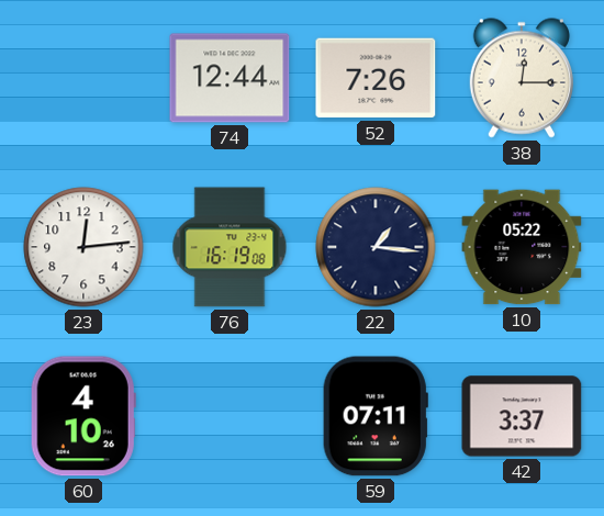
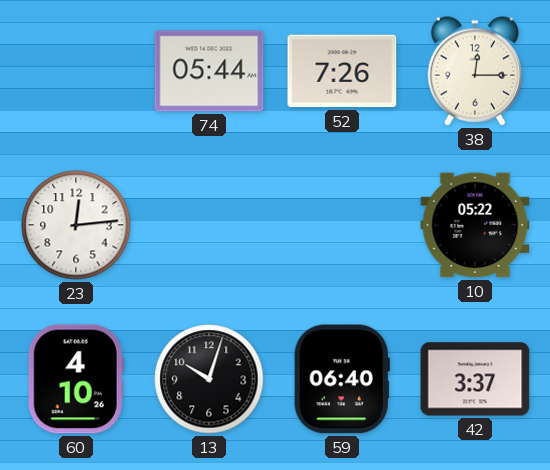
74: 12:44 -> 05:44 (209, 71)
76: 16:19 -> none (230, 247)
22: 1:16 -> none (376, 247)
13: none -> 10:03 (209, 379)
59: 07:11 -> 06:40 (342, 379)
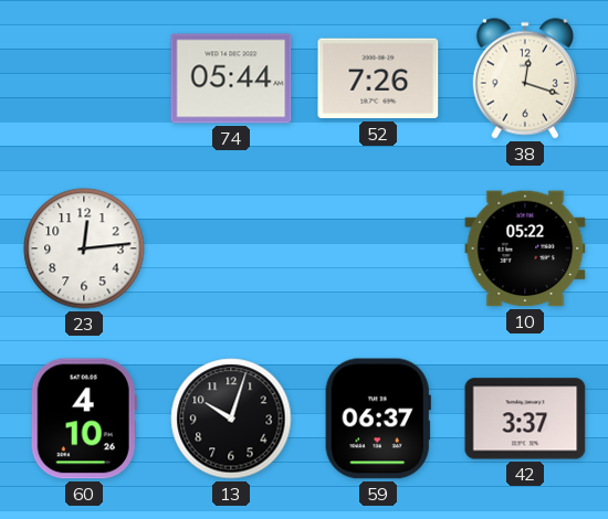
38: 12:15 -> 12:18 (525, 78)
59: 06:40 -> 06:37 (378, 419)
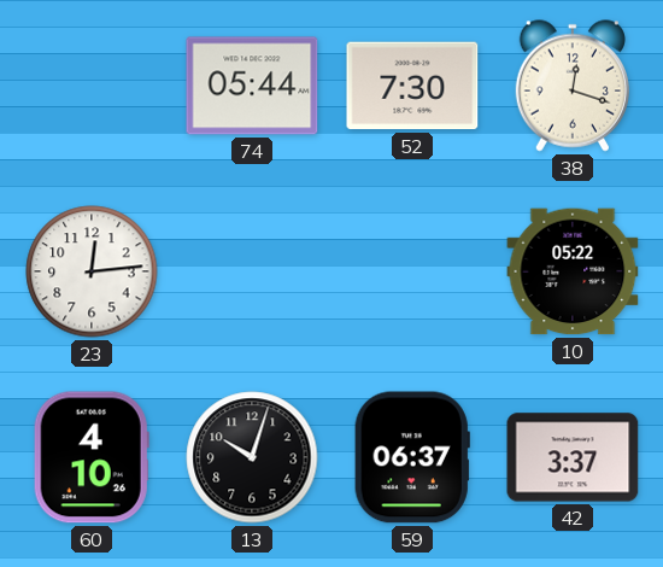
52: 7:26 -> 7:30 (412, 86)
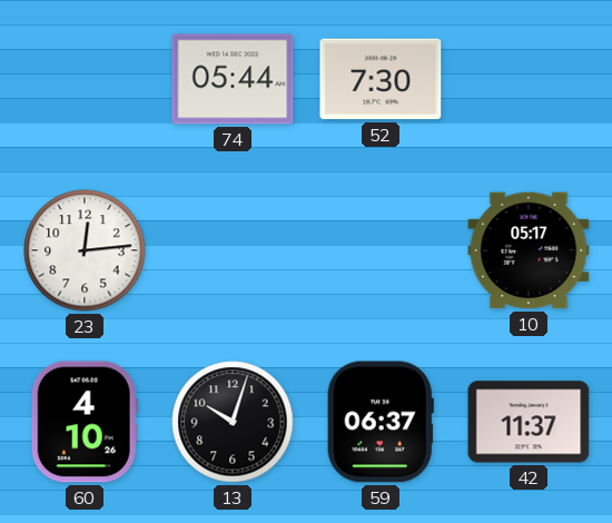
38: 12:18 -> none (573, 86)
10: 05:22 -> 05:17 (529, 250)
42: 3:37 -> 11:37 (529, 422)
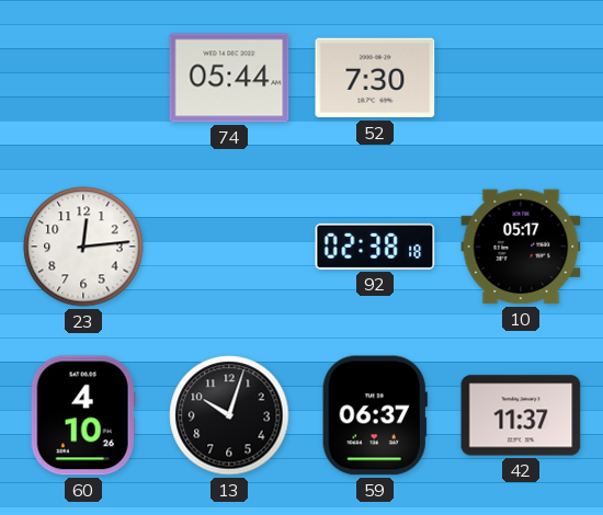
92: none -> 02:38 (375, 247)
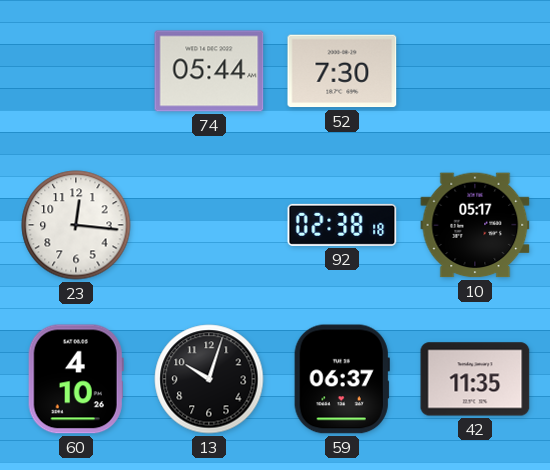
23: 12:14 -> 12:16 (76, 225)
42: 11:37 -> 11:35 (475, 379)
